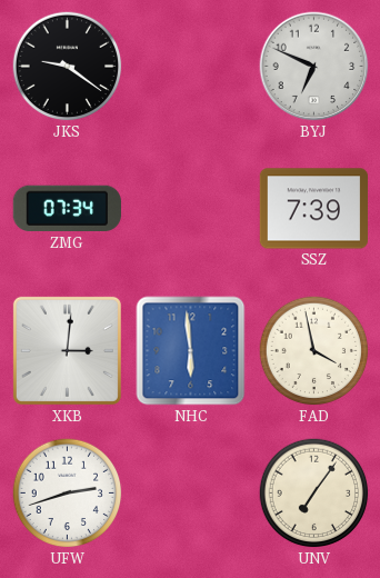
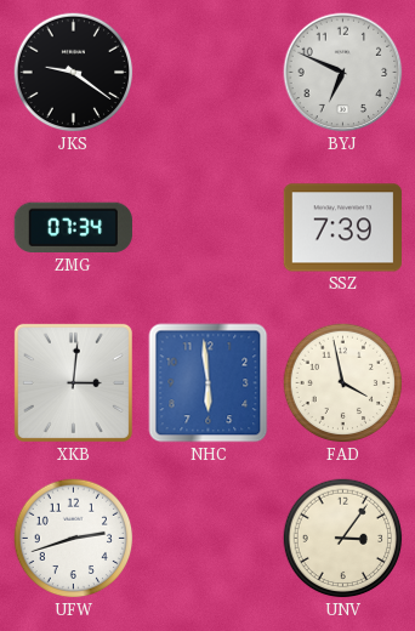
UNV: 7:06 -> 3:06 (343, 539)
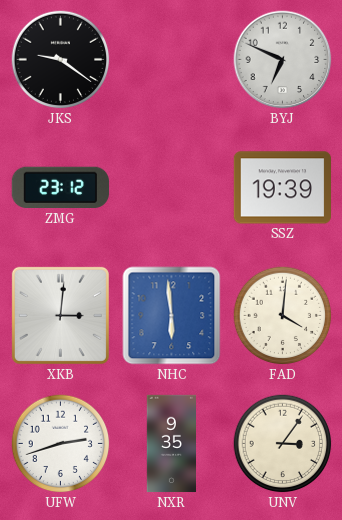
ZMG: 07:34 -> 23:12 (60, 188)
SSZ: 7:39 -> 19:39 (282, 188)
FAD: 3:58 -> 4:01 (283, 316)
NXR: none -> 9:35 (172, 444)
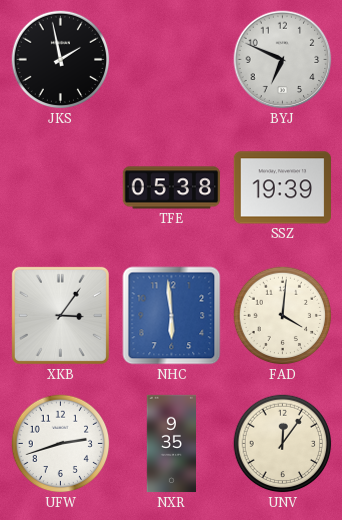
JKS: 9:21 -> 1:58 (61, 60)
ZMG: 23:12 -> none (60, 188)
TFE: none -> 05:38 (172, 188)
XKB: 3:01 -> 3:06 (60, 315)
UNV: 3:06 -> 12:06 (283, 444)
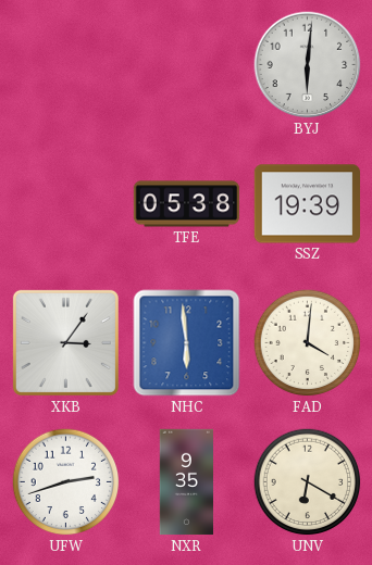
JKS: 1:58 -> none (61, 60)
BYJ: 6:49 -> 6:01 (308, 65)
UNV: 12:06 -> 6:20 (308, 482)
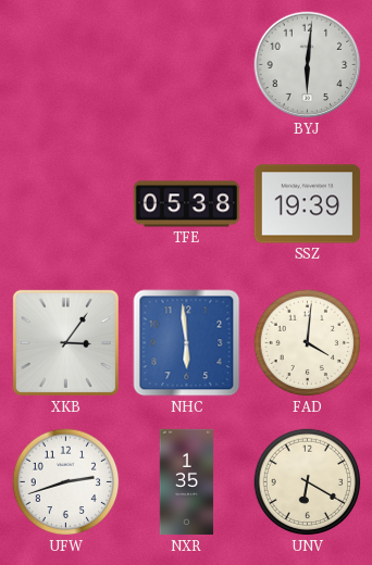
NXR: 9:35 -> 1:35 (187, 482)
